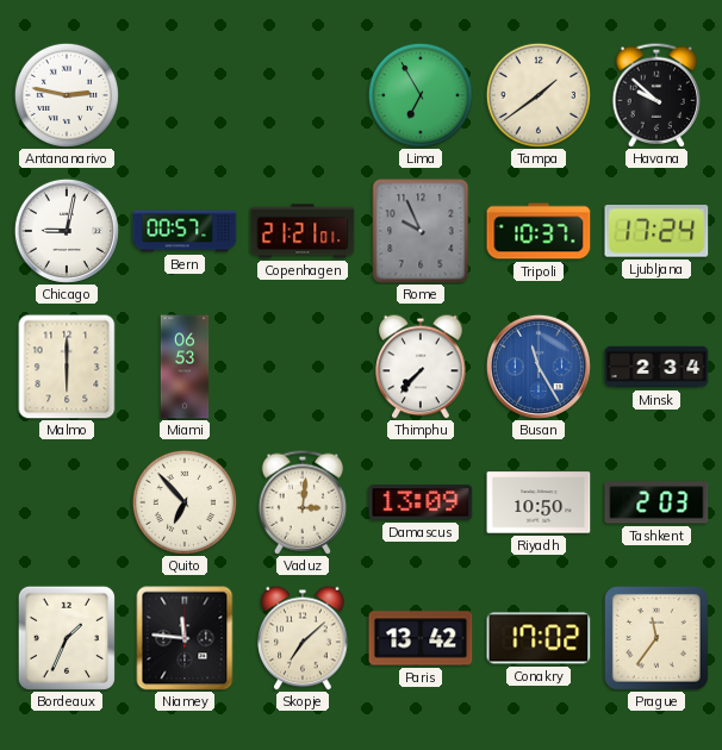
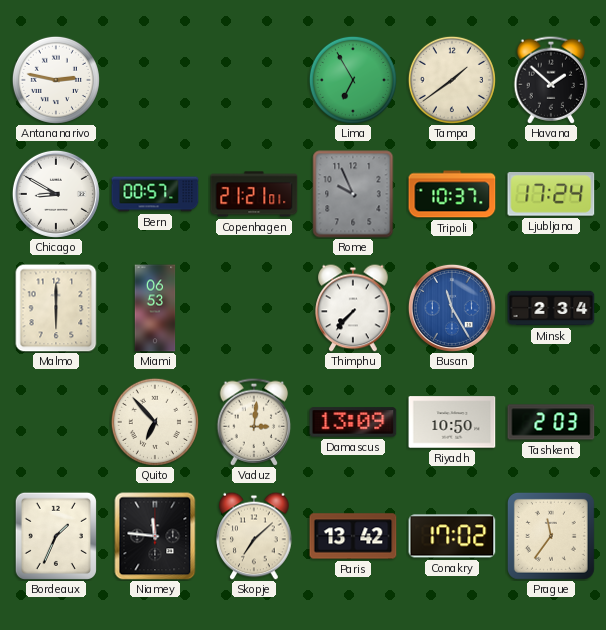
Havana: 9:52 -> 1:52 (551, 80)
Chicago: 9:02 -> 8:50 (56, 194)
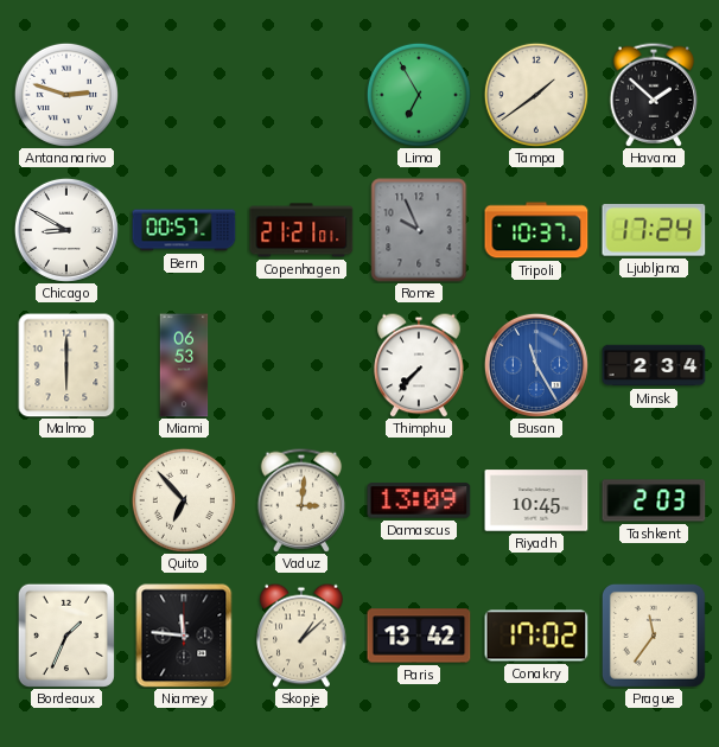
Antananarivo: 2:47 -> 2:48 (66, 95)
Riyadh: 10:50 -> 10:45 (536, 500)
Skopje: 7:08 -> 1:08 (301, 636)
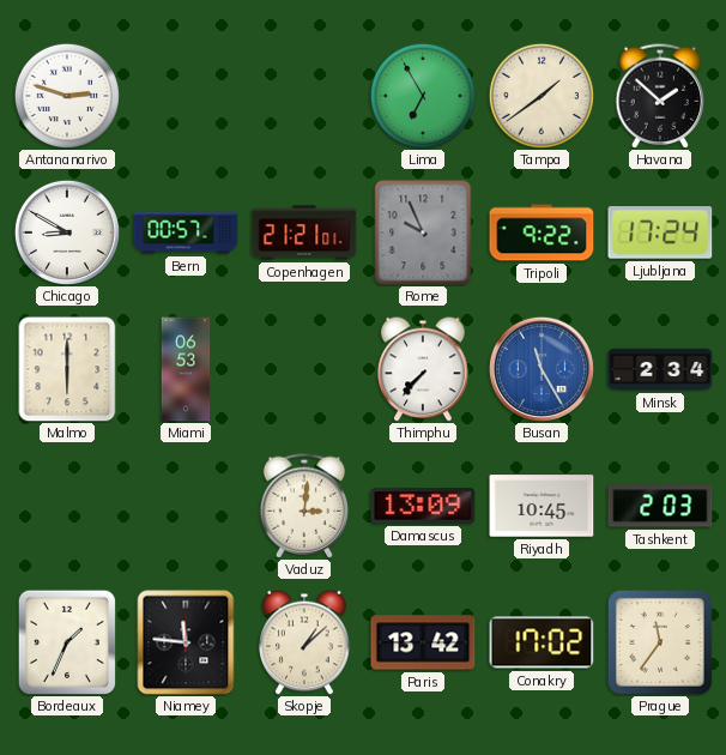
Tripoli: 10:37 -> 9:22 (542, 232)
Quito: 6:53 -> none (184, 500)
